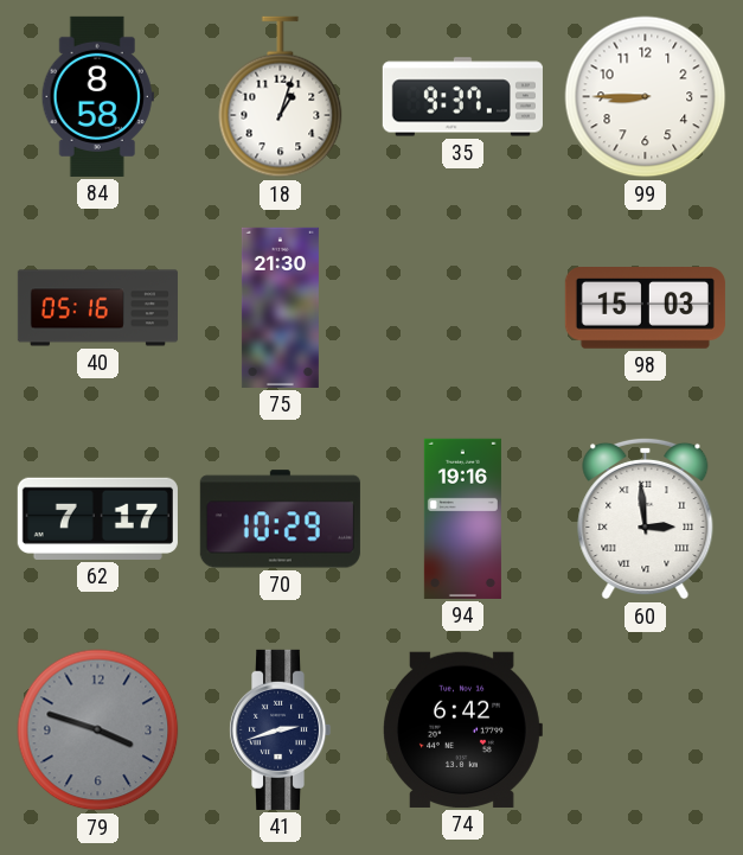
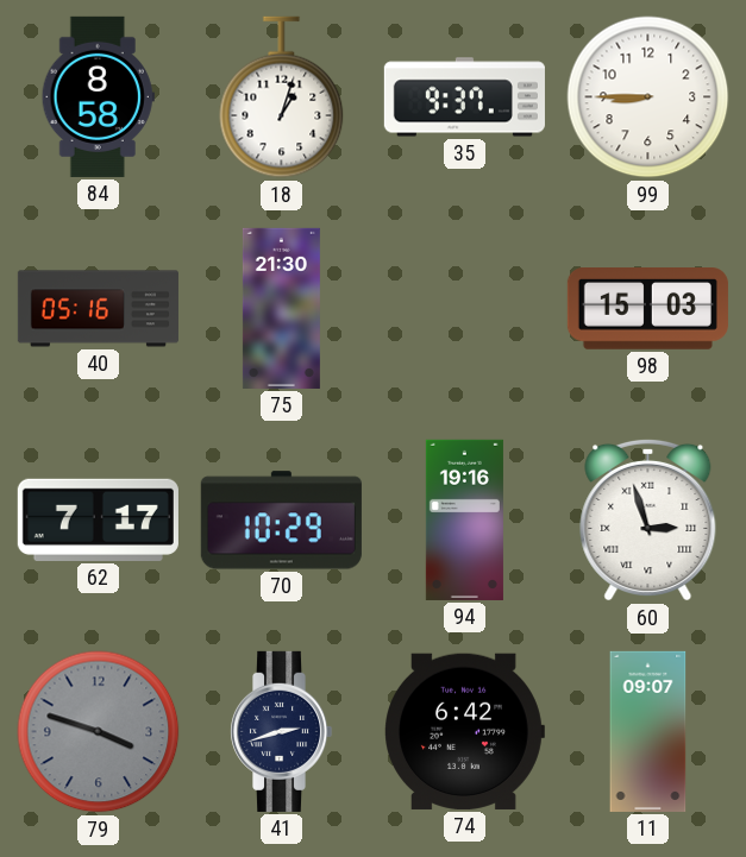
60: 2:59 -> 2:57 (648, 519)
11: none -> 09:07 (648, 731)
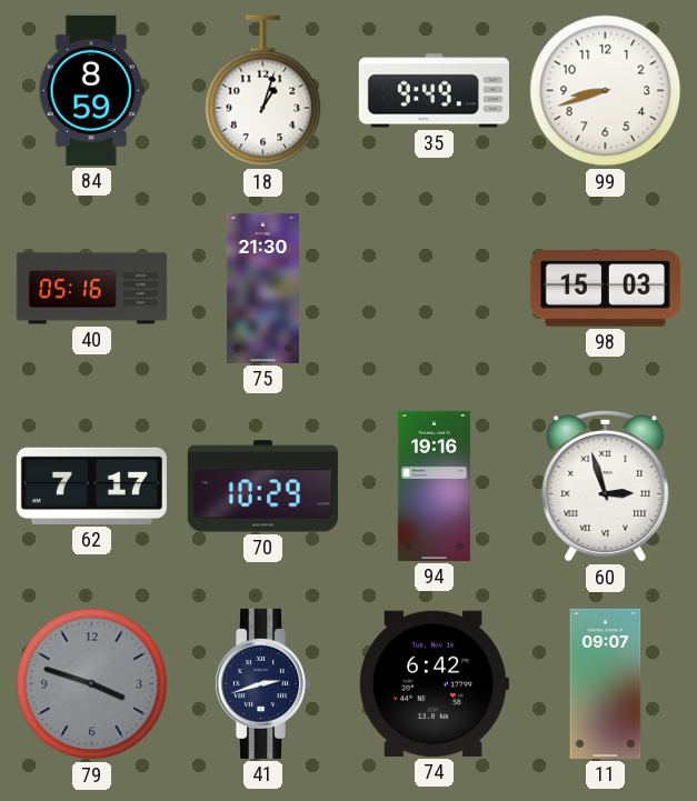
84: 8:58 -> 8:59 (91, 90)
35: 9:37 -> 9:49 (434, 91)
99: 8:45 -> 8:42 (606, 91)
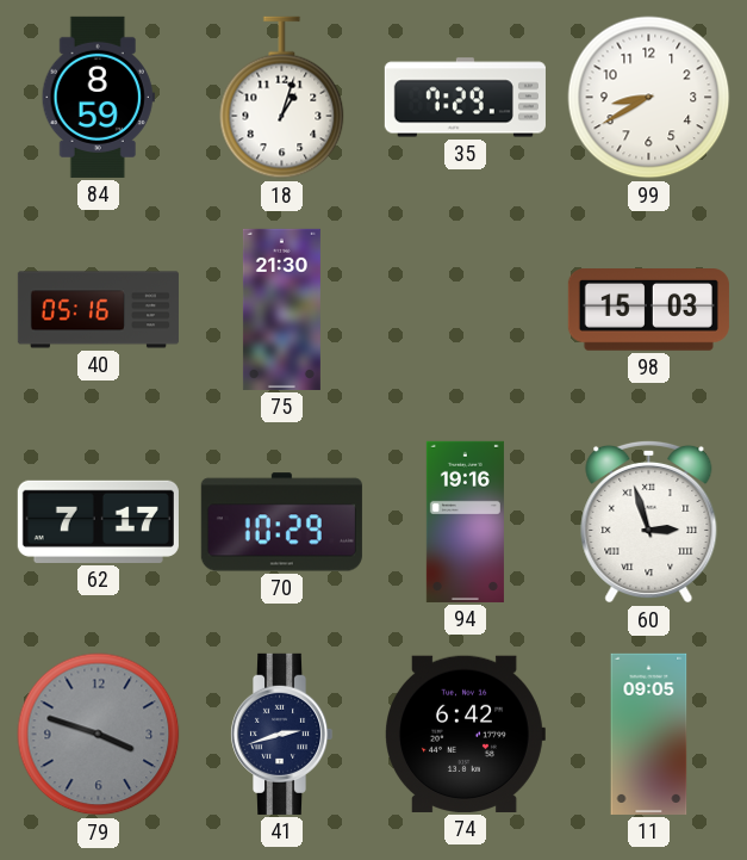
35: 9:49 -> 7:29 (465, 98)
99: 8:42 -> 8:40 (649, 98)
11: 09:07 -> 09:05 (649, 734)
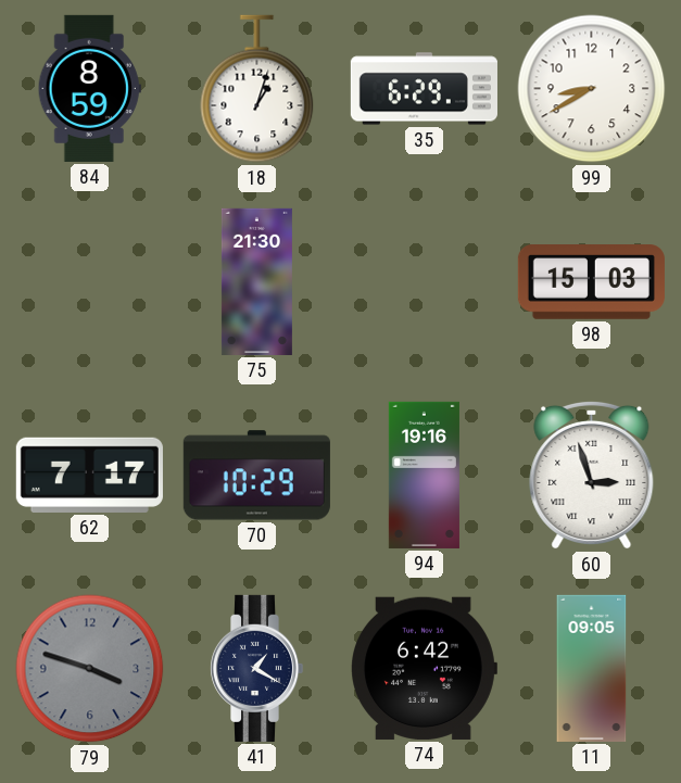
35: 7:29 -> 6:29 (424, 89)
40: 05:16 -> none (98, 310)
41: 2:42 -> 1:20 (256, 668)
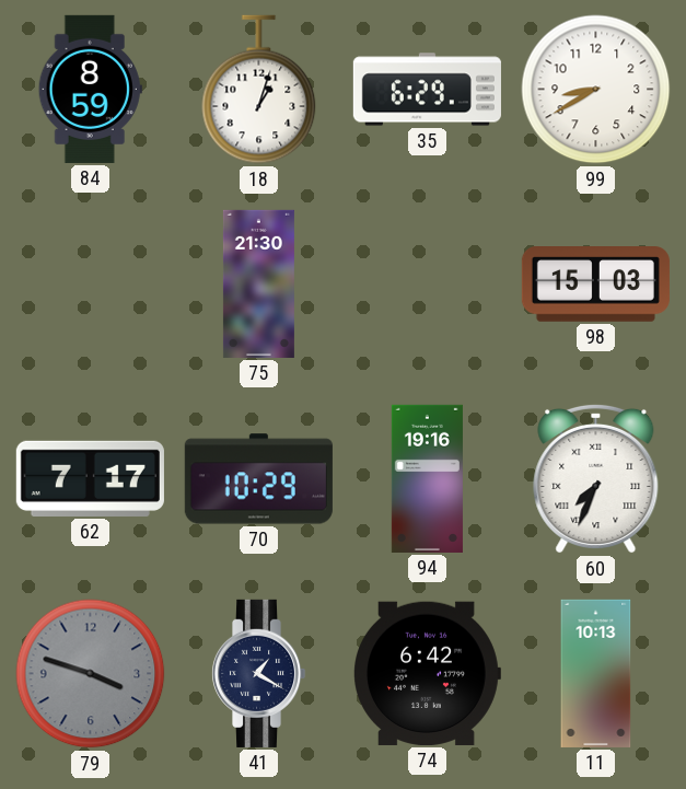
60: 2:57 -> 7:34 (596, 478)
11: 09:05 -> 10:13 (596, 673)
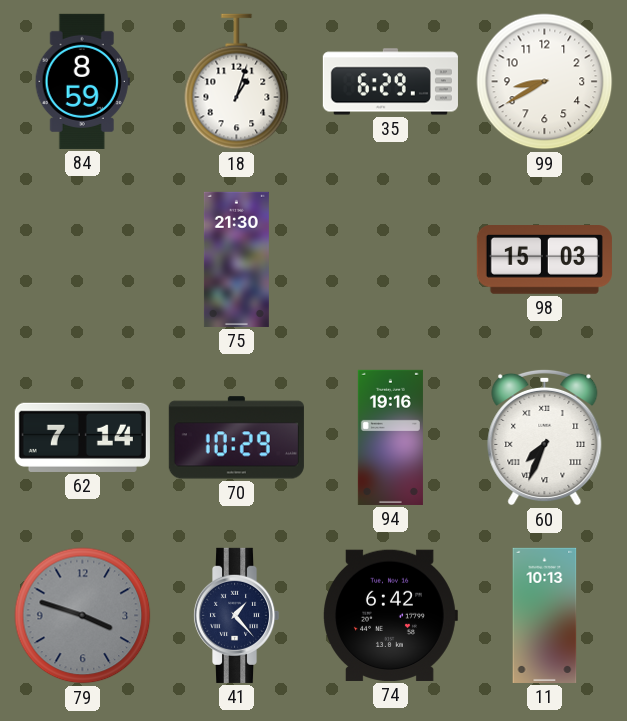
62: 7:17 -> 7:14 (82, 437)
41: 1:20 -> 1:23 (236, 615)
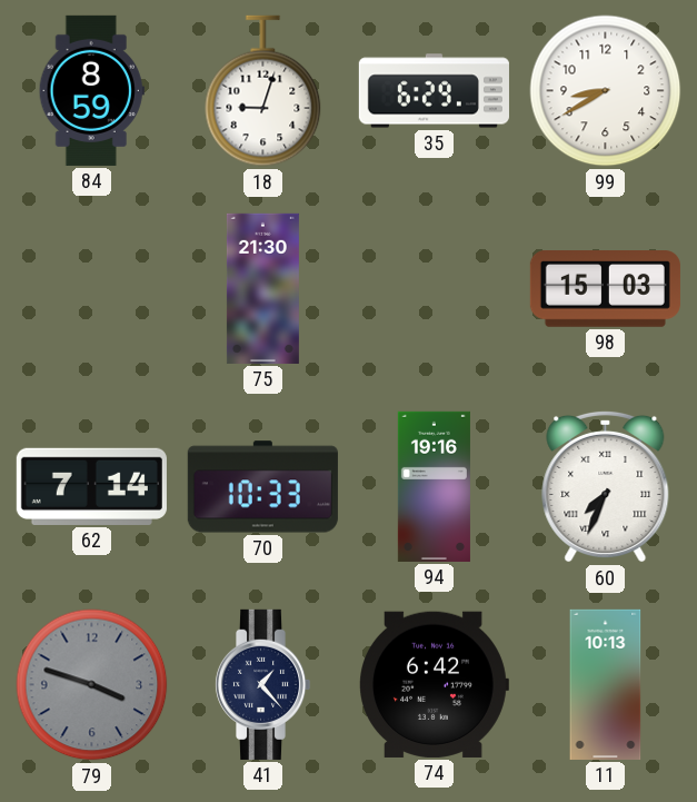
18: 1:03 -> 9:03 (263, 91)
70: 10:29 -> 10:33 (262, 487)
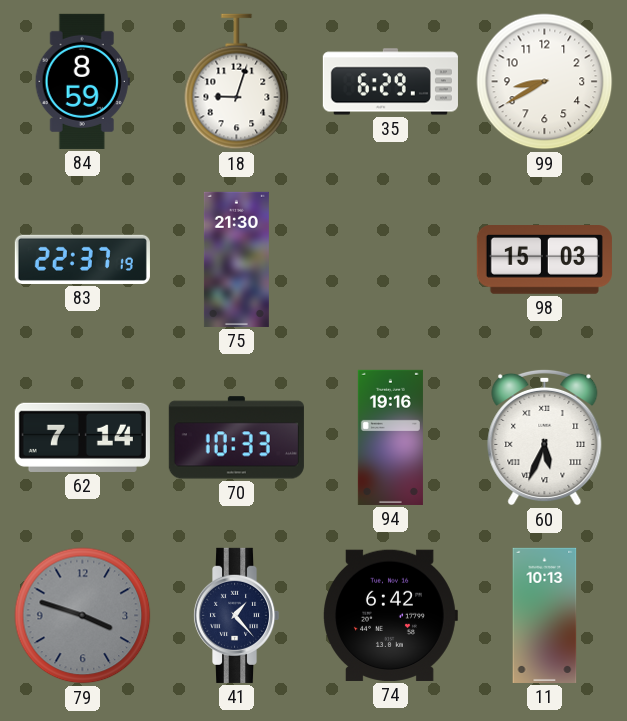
83: none -> 22:37 (82, 259)
60: 7:34 -> 5:34 (545, 437)
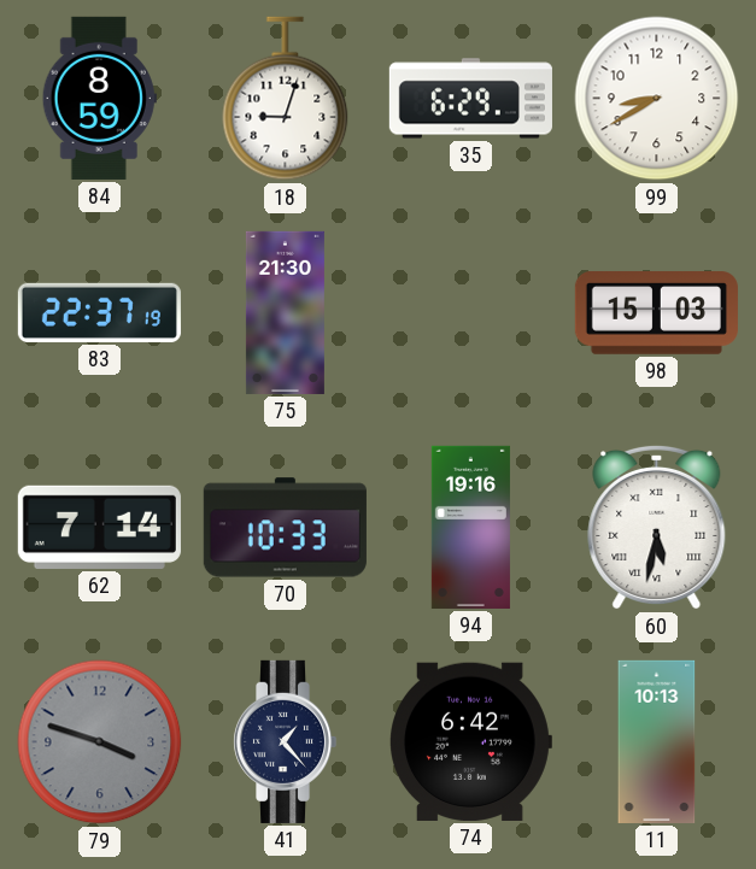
60: 5:34 -> 5:32 (657, 527)
